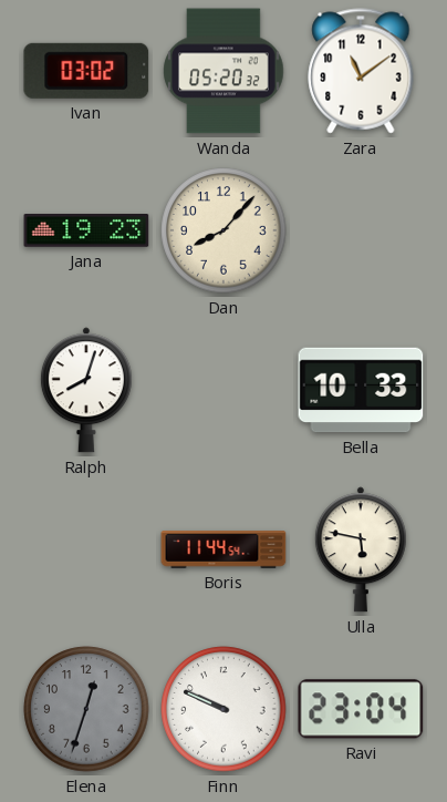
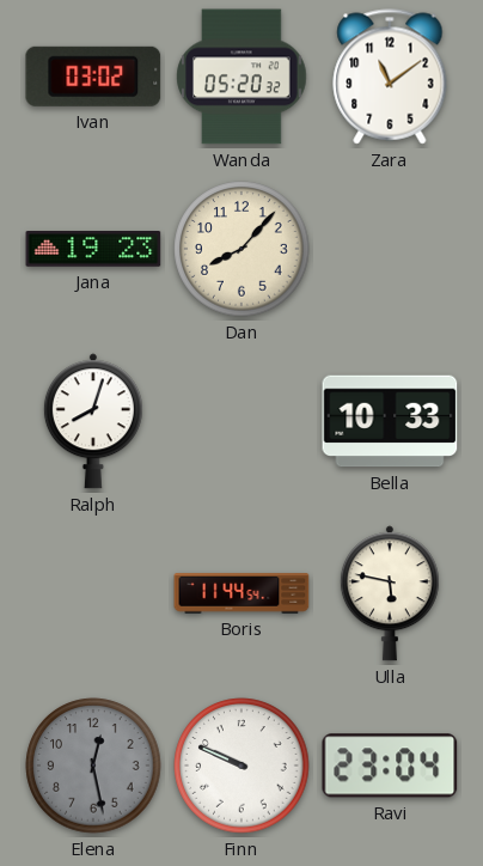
Elena: 12:33 -> 12:28 (93, 766)
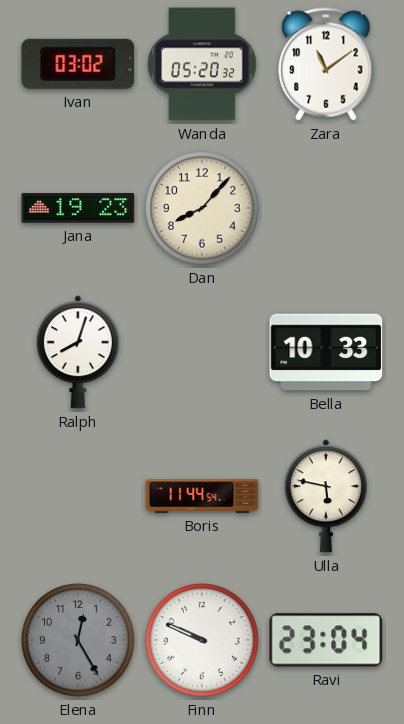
Elena: 12:28 -> 12:25 (78, 640)
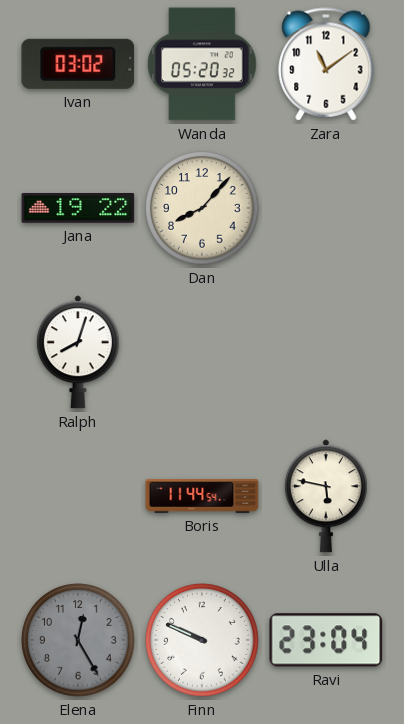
Jana: 19:23 -> 19:22 (78, 208)
Bella: 10:33 -> none (326, 352)
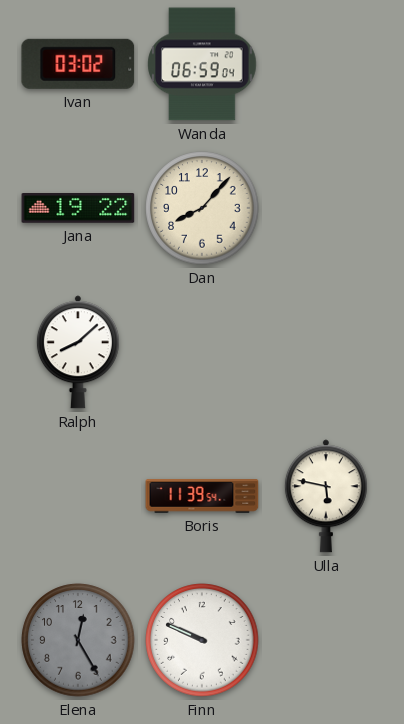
Wanda: 05:20 -> 06:59 (202, 64)
Zara: 11:09 -> none (326, 64)
Ralph: 8:03 -> 8:08 (78, 352)
Boris: 11:44 -> 11:39 (202, 496)
Ravi: 23:04 -> none (326, 640)
